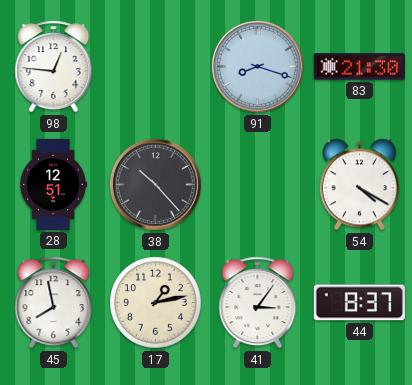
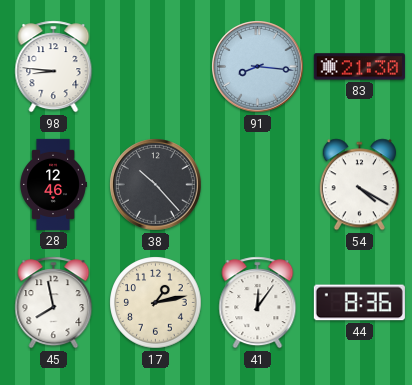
98: 12:46 -> 8:46 (54, 67)
91: 8:18 -> 8:16 (258, 67)
28: 12:51 -> 12:46 (53, 184)
41: 3:06 -> 12:06 (258, 303)
44: 8:37 -> 8:36 (359, 303)
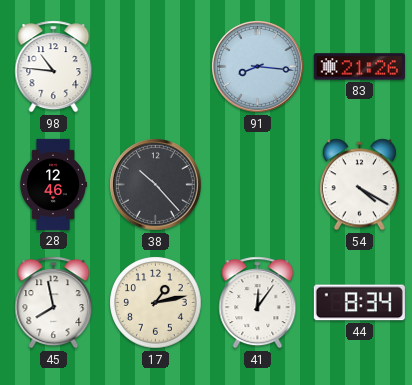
98: 8:46 -> 10:46 (54, 67)
83: 21:30 -> 21:26 (359, 67)
44: 8:36 -> 8:34 (359, 303)
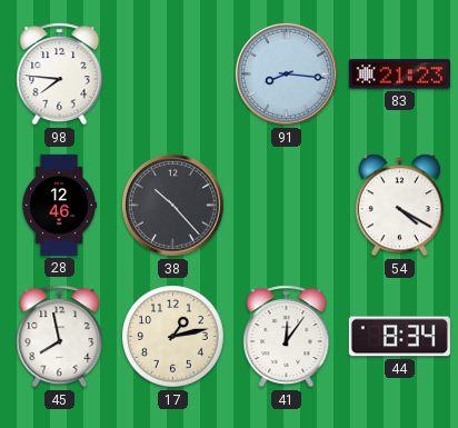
98: 10:46 -> 7:46 (60, 74)
83: 21:26 -> 21:23 (399, 74)
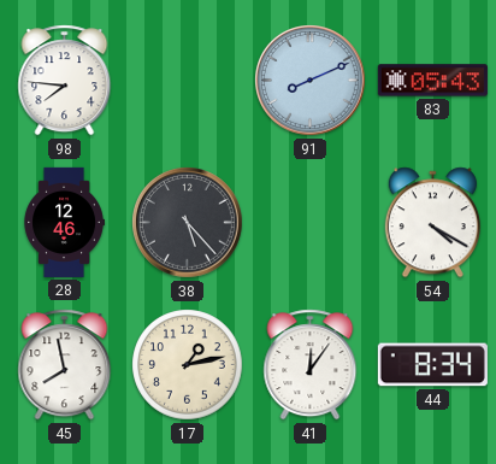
91: 8:16 -> 8:11 (311, 81)
83: 21:23 -> 05:43 (432, 81)
38: 10:23 -> 5:23 (188, 223)
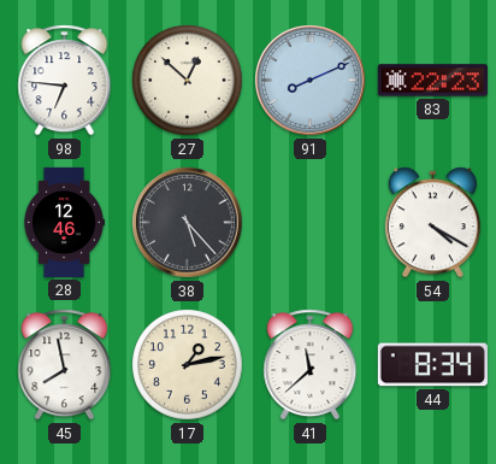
98: 7:46 -> 6:46 (65, 81)
27: none -> 12:52 (188, 81)
83: 05:43 -> 22:23 (432, 81)
41: 12:06 -> 11:38 (311, 365)
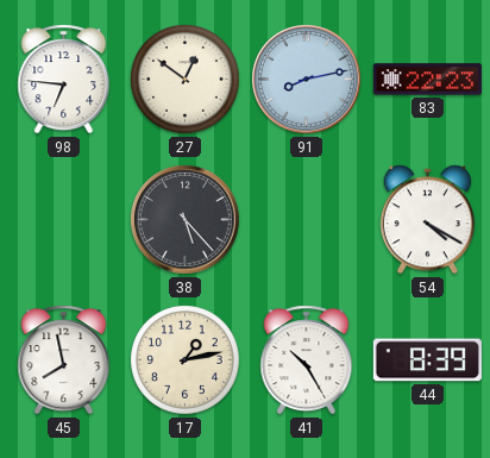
27: 12:52 -> 12:51 (186, 80)
91: 8:11 -> 8:13 (307, 80)
28: 12:46 -> none (64, 222)
41: 11:38 -> 10:25 (307, 360)
44: 8:34 -> 8:39 (427, 360)
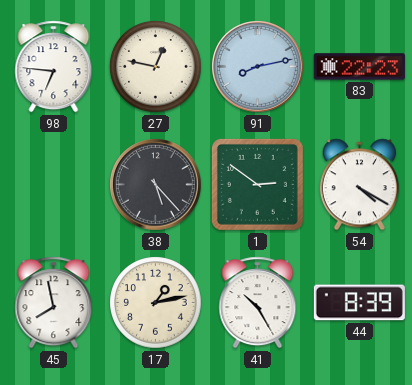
27: 12:51 -> 12:47 (156, 67)
1: none -> 2:51 (257, 184)
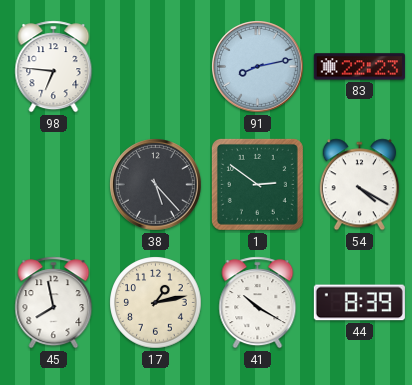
27: 12:47 -> none (156, 67)
41: 10:25 -> 10:20 (258, 303)
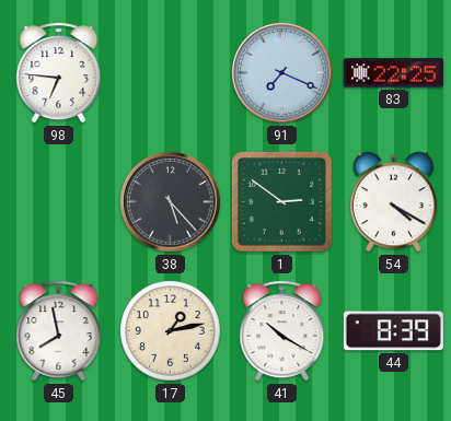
91: 8:13 -> 7:19 (282, 73)
83: 22:23 -> 22:25 (393, 73)
